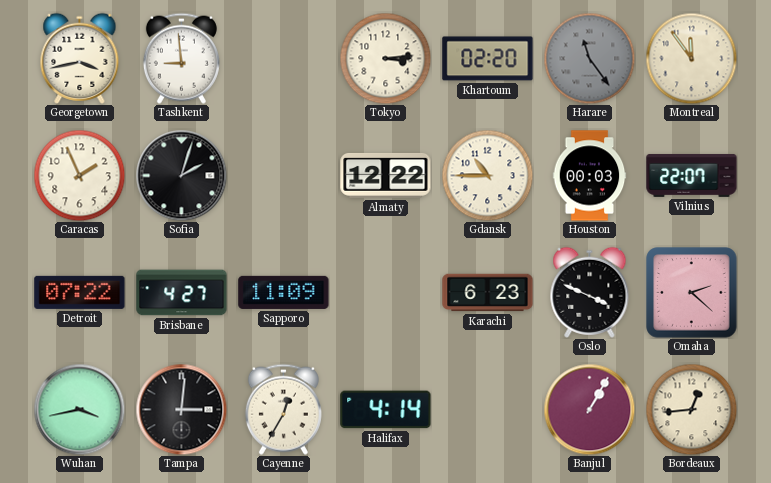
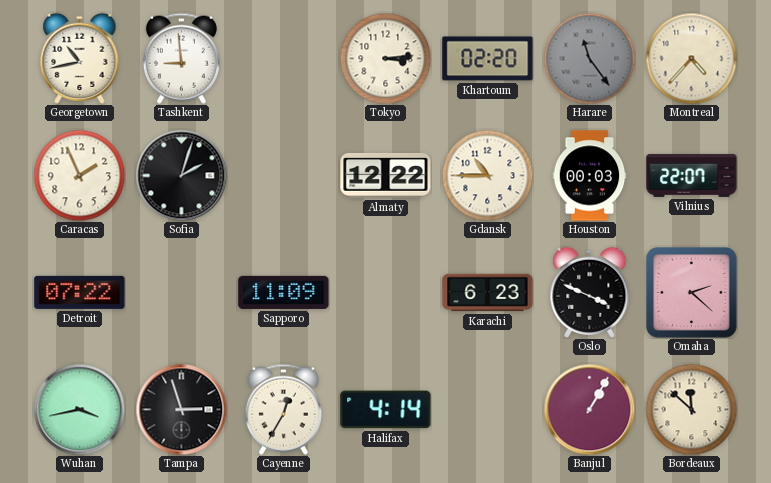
Georgetown: 3:43 -> 10:43 (80, 58)
Montreal: 11:54 -> 4:37 (691, 58)
Brisbane: 4:27 -> none (182, 293)
Tampa: 3:01 -> 2:57 (181, 409)
Bordeaux: 12:44 -> 11:52 (691, 409)
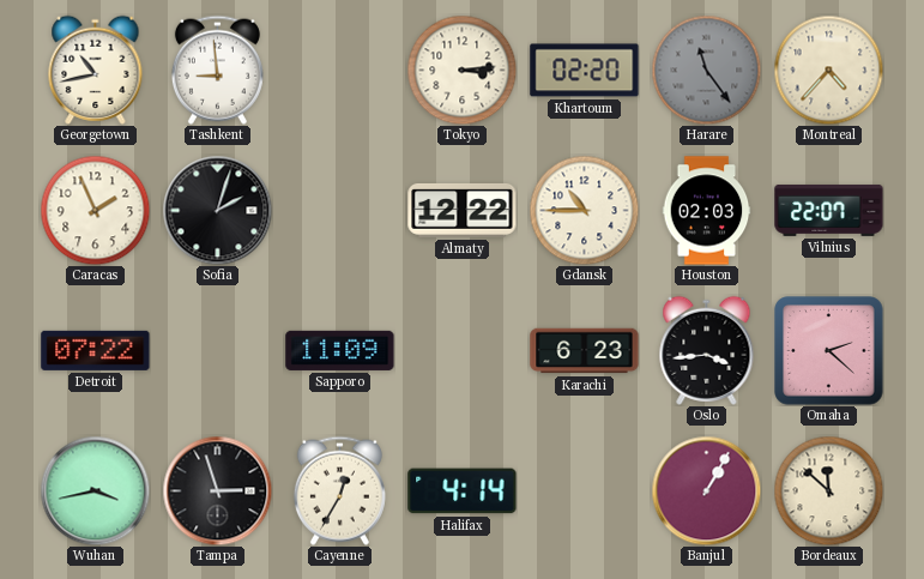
Houston: 00:03 -> 02:03 (707, 211)
Oslo: 3:49 -> 3:44 (707, 350)
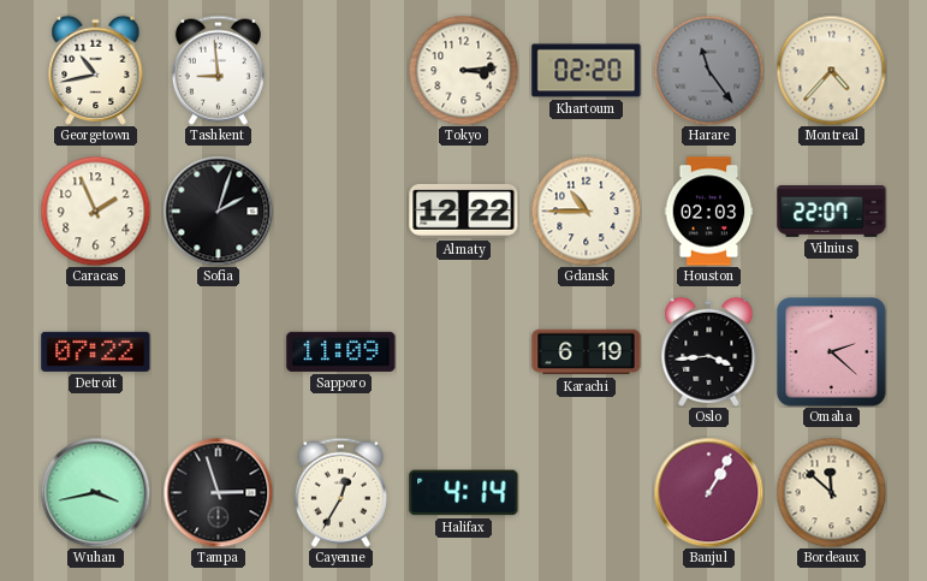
Karachi: 6:23 -> 6:19 (587, 352)
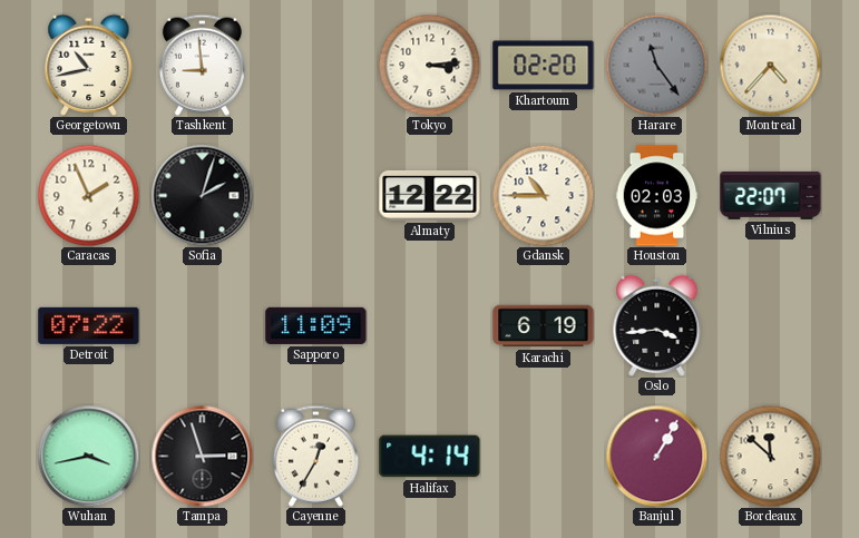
Omaha: 2:22 -> none (832, 352)
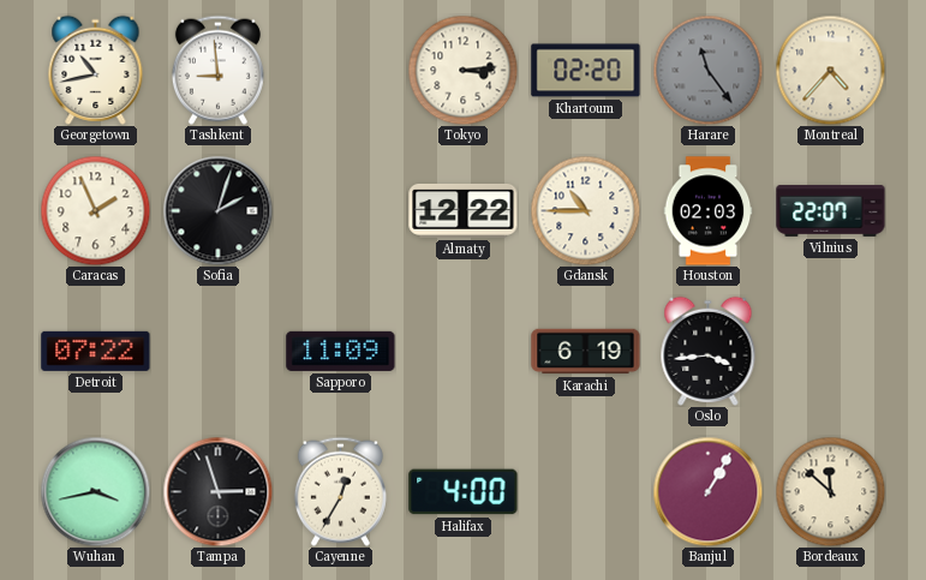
Halifax: 4:14 -> 4:00 (464, 492)
